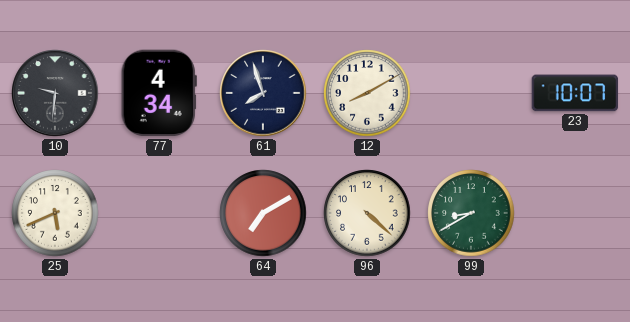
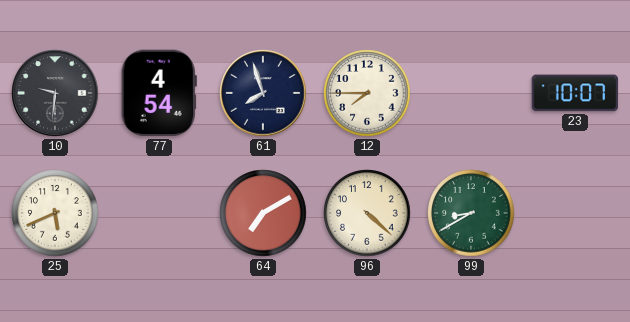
77: 4:34 -> 4:54 (159, 93)
12: 8:10 -> 7:45 (367, 93)
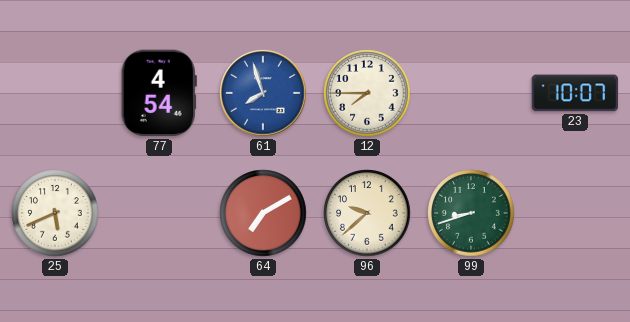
10: 9:31 -> none (55, 93)
61 dial: navy -> blue (263, 93)
96: 4:22 -> 9:38 (367, 213)
99: 8:40 -> 8:42 (471, 213)
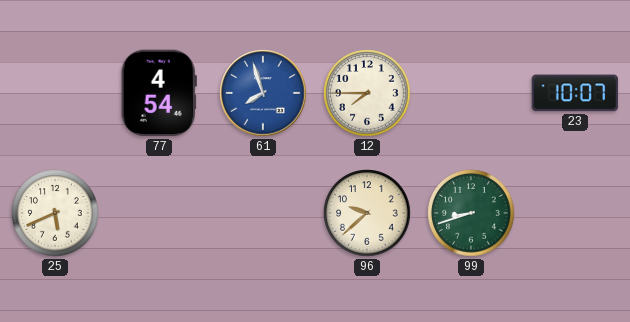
64: 7:10 -> none (263, 213)
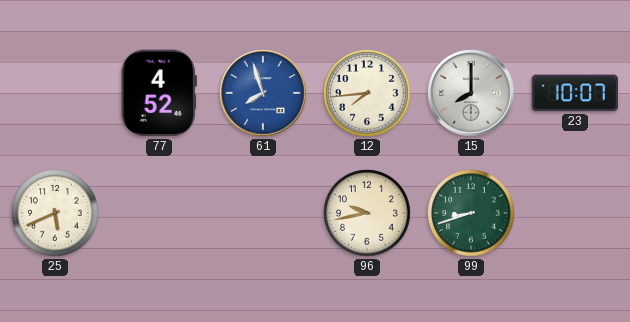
77: 4:54 -> 4:52 (159, 93)
12: 7:45 -> 7:44 (367, 93)
15: none -> 8:00 (471, 93)
96: 9:38 -> 9:43 (367, 213)
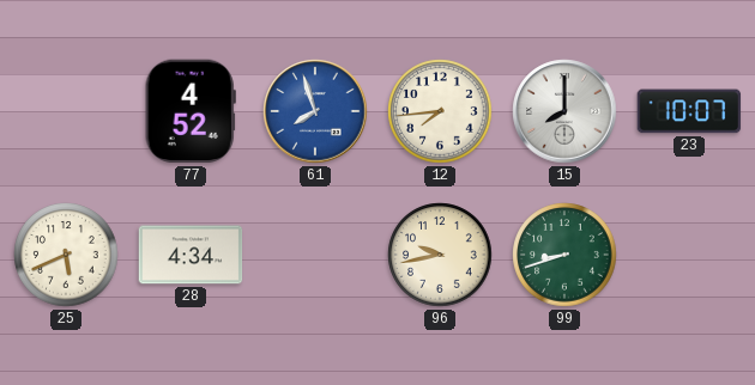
28: none -> 4:34 (191, 255)
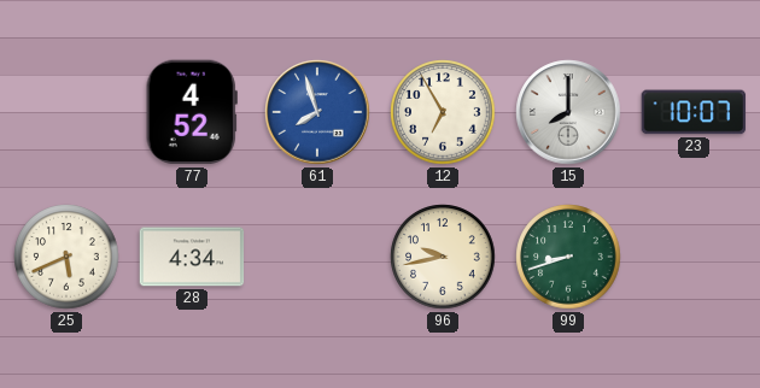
12: 7:44 -> 6:55 (443, 112)
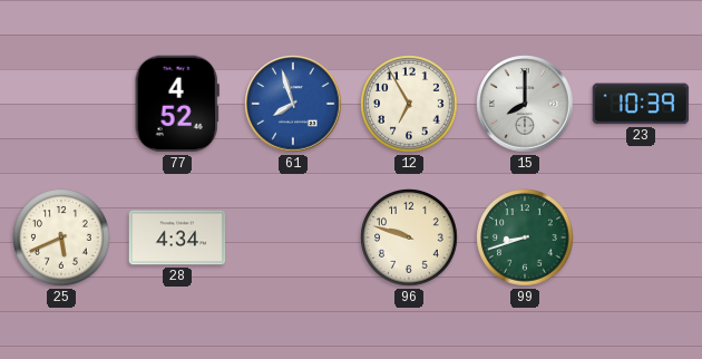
23: 10:07 -> 10:39 (641, 104)
96: 9:43 -> 9:48 (409, 237)
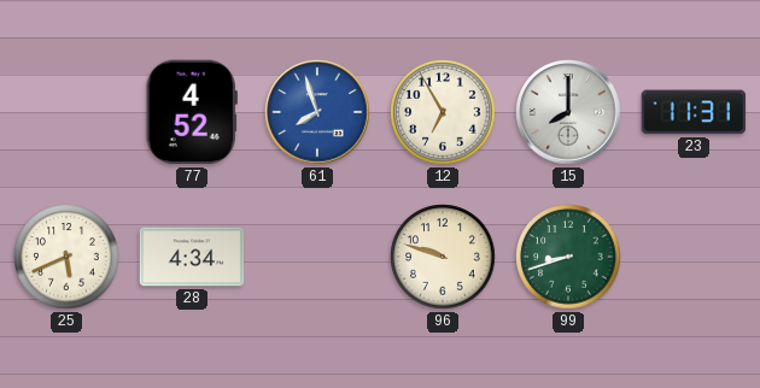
23: 10:39 -> 11:31 (694, 112)
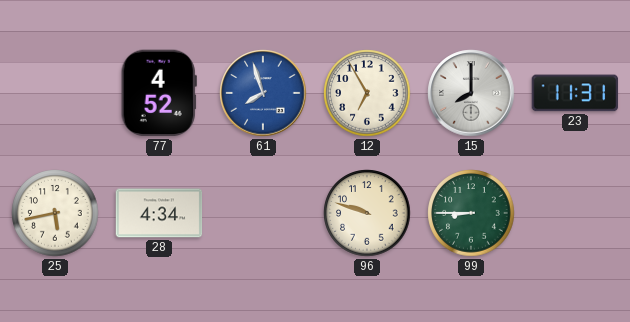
25: 5:41 -> 5:43 (55, 213)
99: 8:42 -> 8:45 (471, 213)
